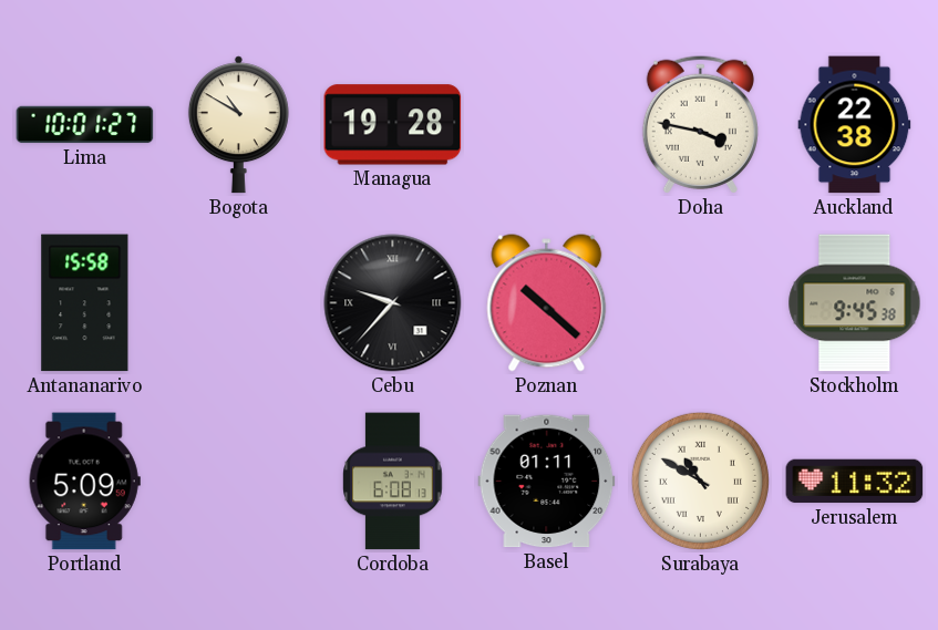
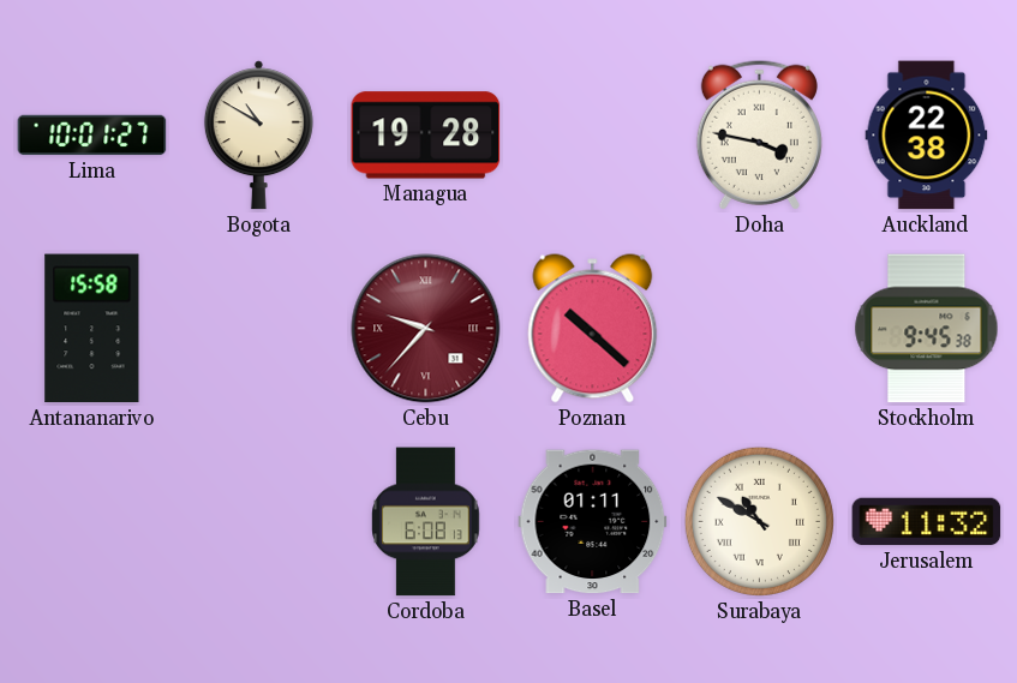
Cebu dial: black -> burgundy (426, 329)
Portland: 5:09 -> none (84, 482)
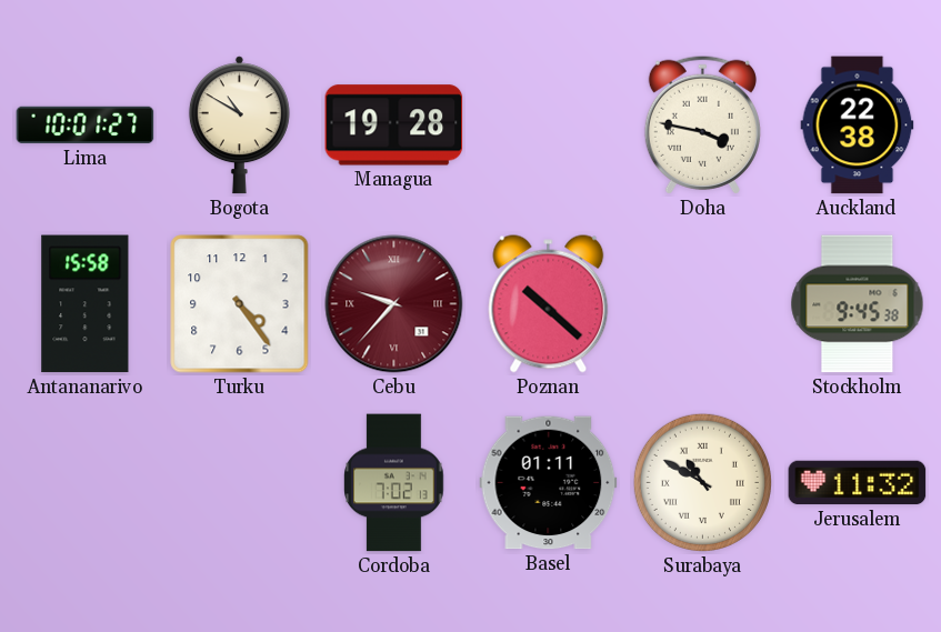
Turku: none -> 4:24 (240, 304)
Cordoba: 6:08 -> 7:02 (394, 483)
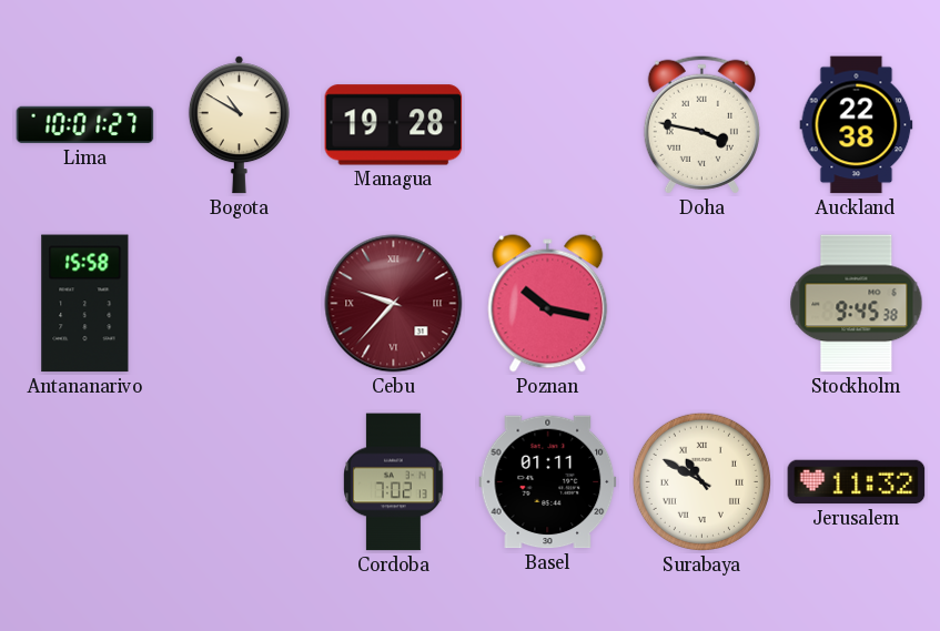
Turku: 4:24 -> none (240, 304)
Poznan: 10:22 -> 10:17 (548, 304)
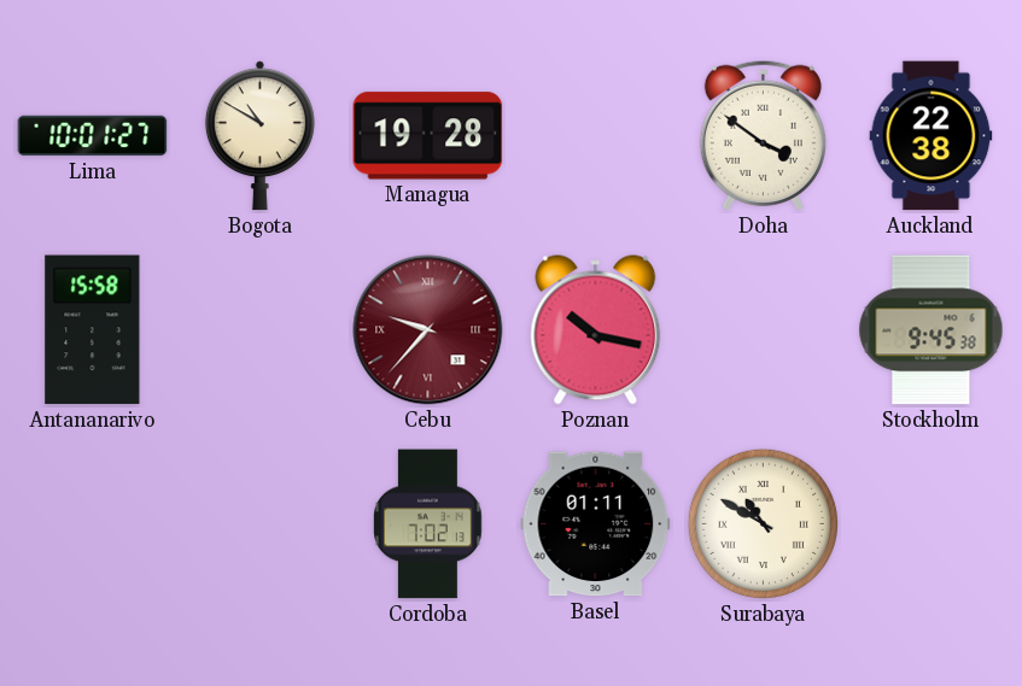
Doha: 3:47 -> 3:51 (763, 135)
Jerusalem: 11:32 -> none (857, 482)
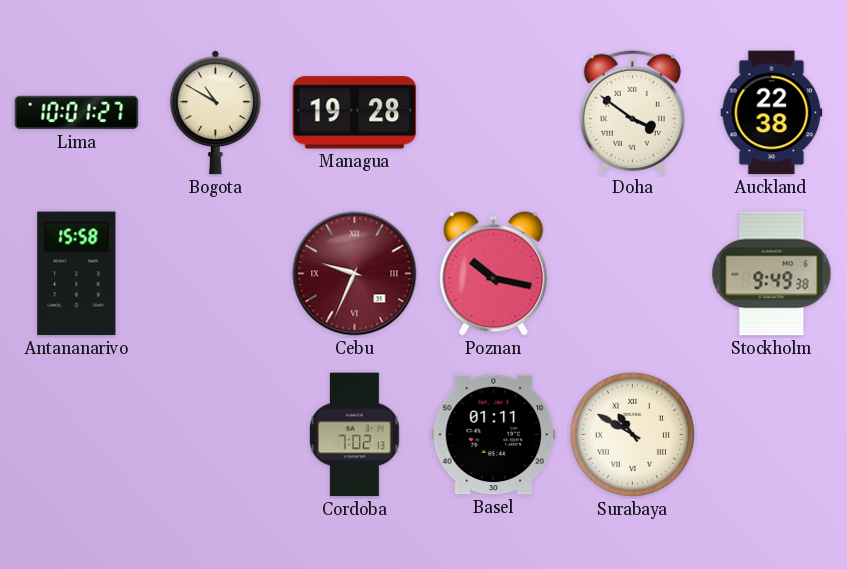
Cebu: 9:37 -> 9:34 (355, 274)
Stockholm: 9:45 -> 9:49 (772, 274)
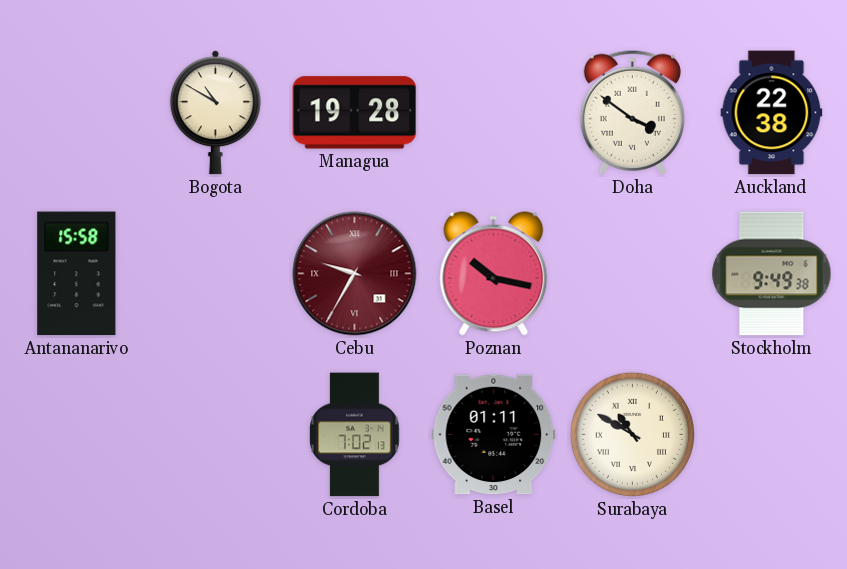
Lima: 10:01 -> none (77, 113)
Cebu: 9:34 -> 9:35 (355, 274)
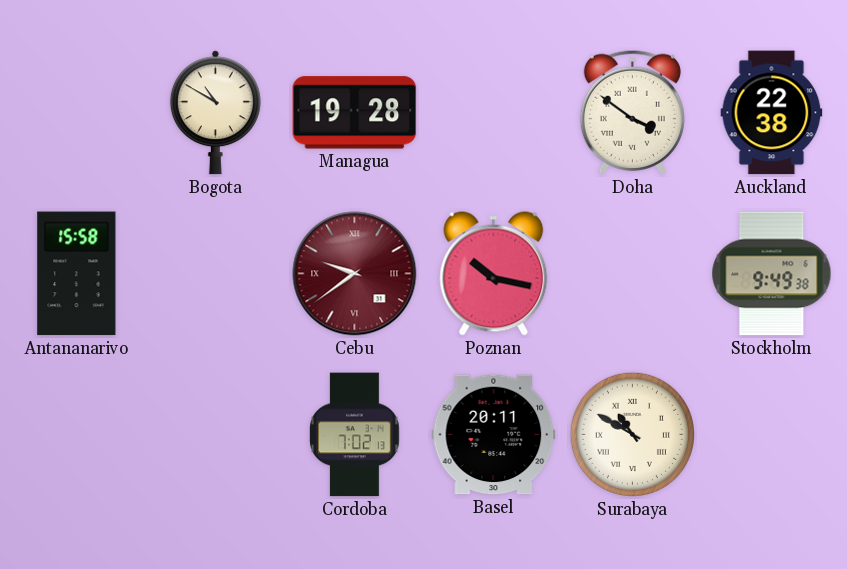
Cebu: 9:35 -> 9:39 (355, 274)
Basel: 01:11 -> 20:11 (494, 435)
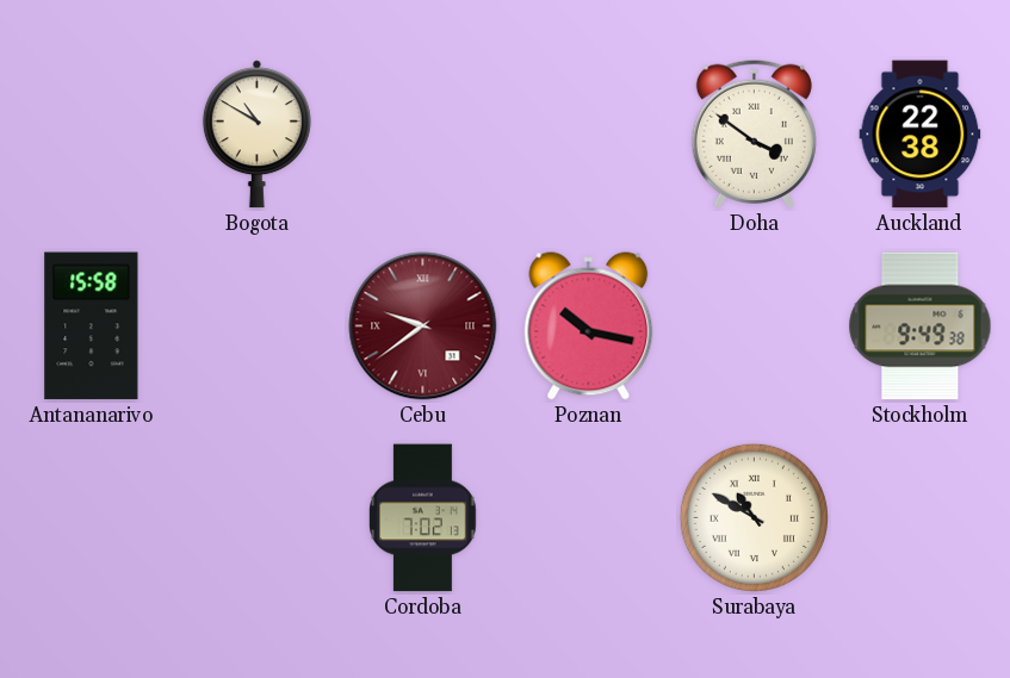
Managua: 19:28 -> none (355, 113)
Basel: 20:11 -> none (494, 435)
